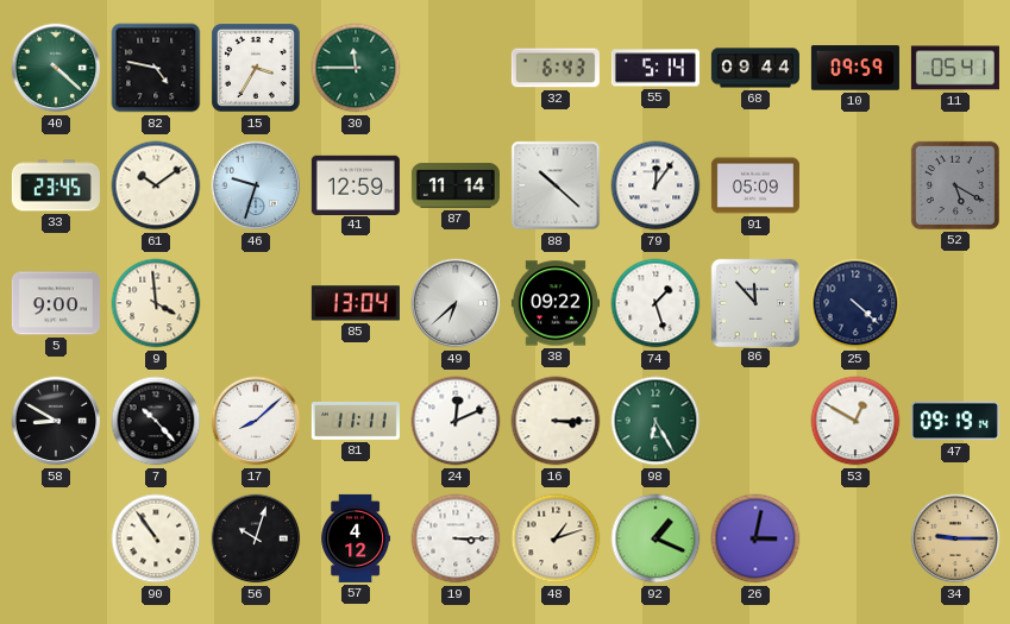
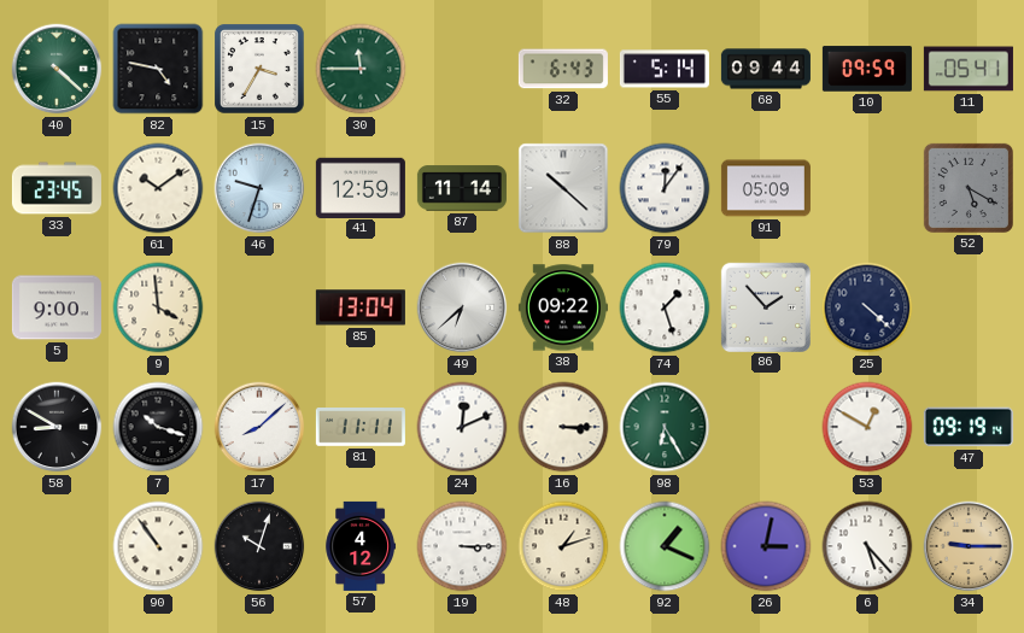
86: 11:53 -> 1:53 (765, 306)
7: 10:23 -> 10:18 (158, 427)
6: none -> 5:23 (867, 546)
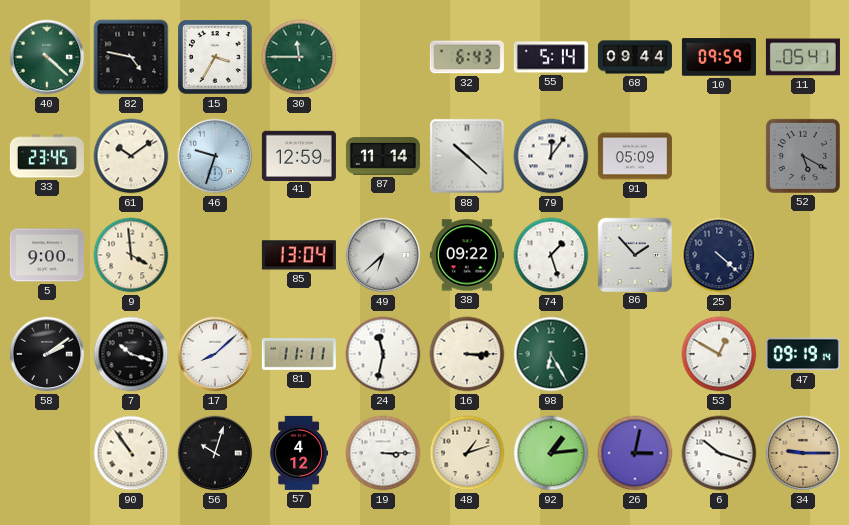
58: 8:50 -> 2:09 (47, 354)
24: 12:11 -> 11:32 (383, 354)
92: 1:19 -> 1:14 (551, 453)
6: 5:23 -> 10:18 (719, 453)
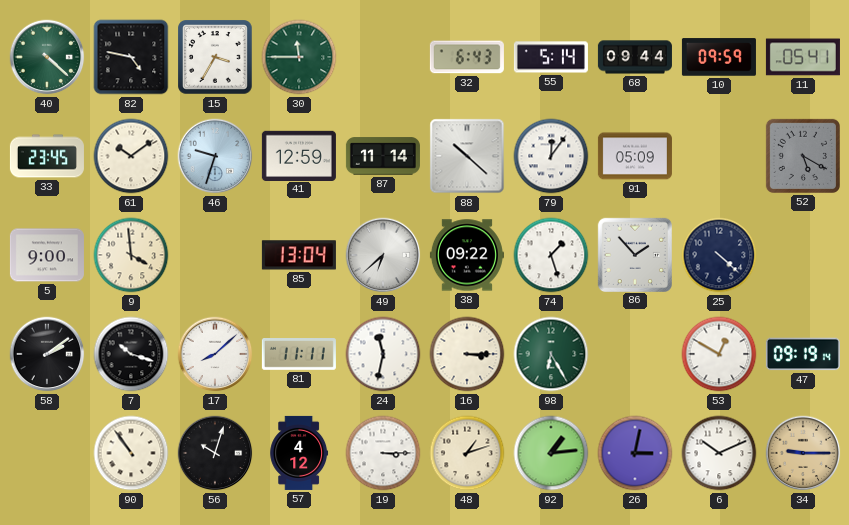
6: 10:18 -> 10:11 (719, 453)
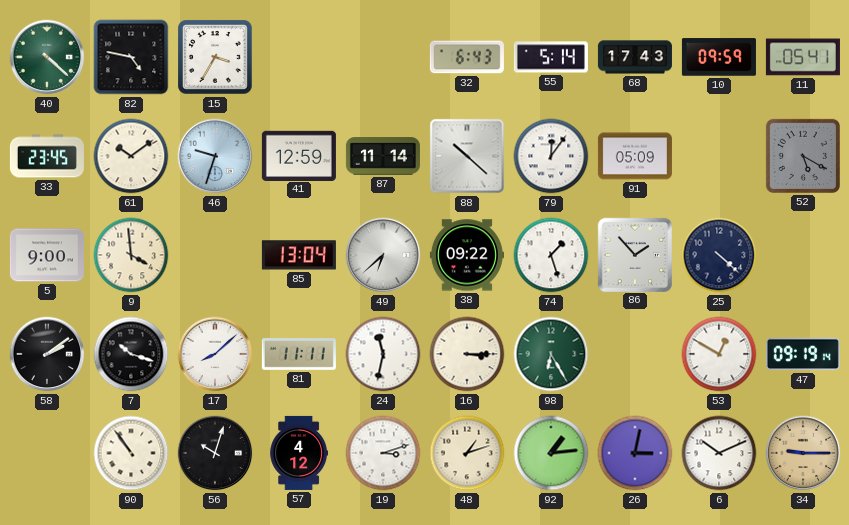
30: 11:45 -> none (299, 57)
68: 09:44 -> 17:43 (635, 57)
19: 3:15 -> 3:12 (383, 453)
